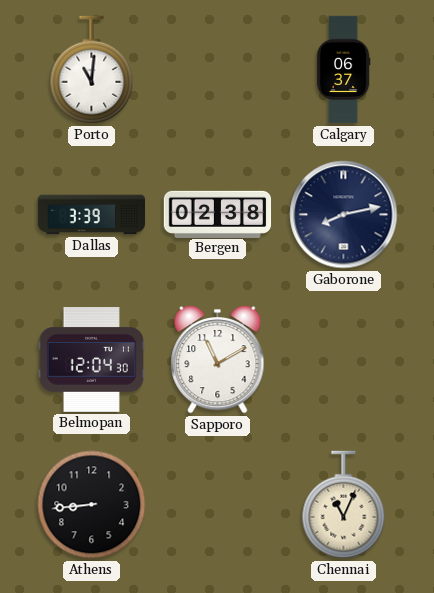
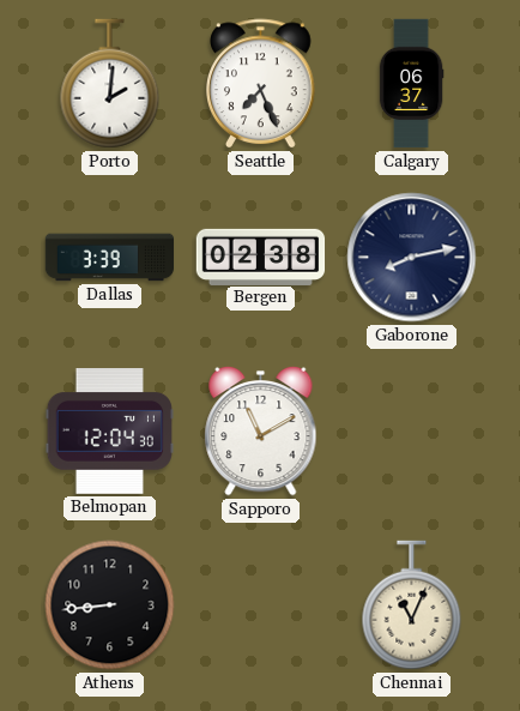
Porto: 11:01 -> 2:01 (110, 84)
Seattle: none -> 7:26 (261, 84)
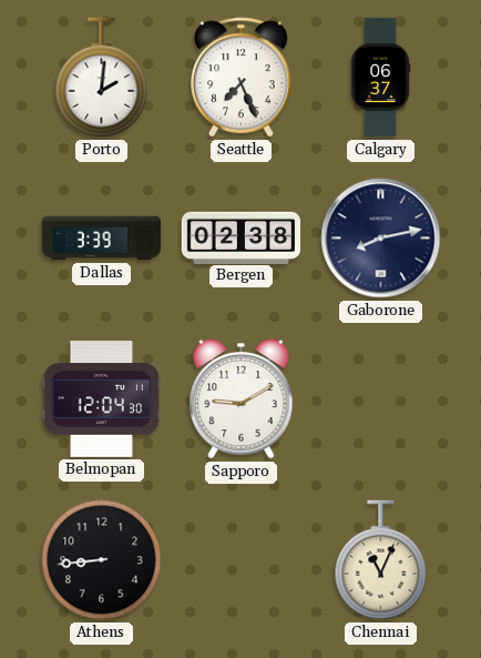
Sapporo: 11:10 -> 9:10 (242, 398)
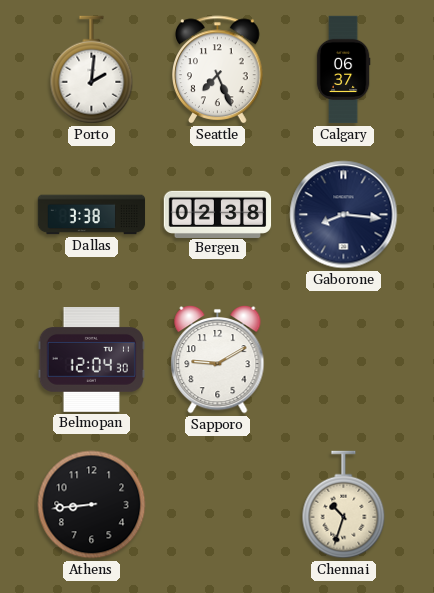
Dallas: 3:39 -> 3:38 (92, 215)
Gaborone: 8:13 -> 8:16 (344, 215)
Chennai: 11:04 -> 10:33 (344, 505)
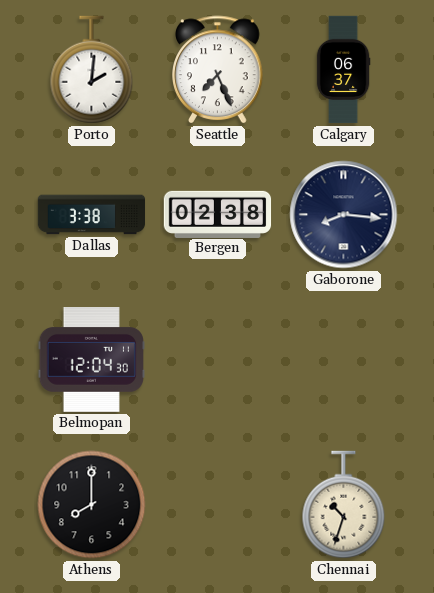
Sapporo: 9:10 -> none (218, 359)
Athens: 8:44 -> 8:00 (92, 505)
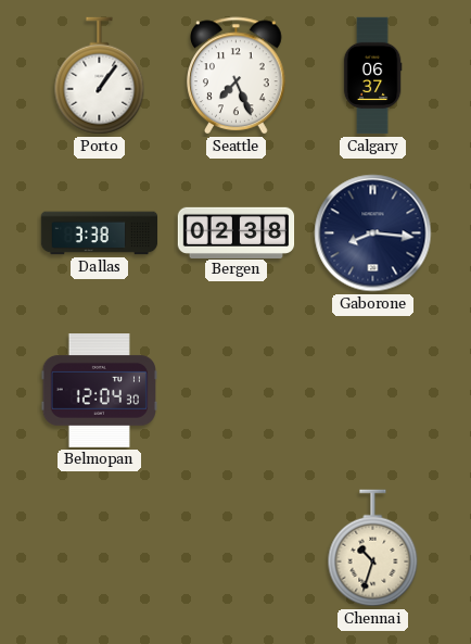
Porto: 2:01 -> 1:06 (100, 76)
Athens: 8:00 -> none (92, 505)
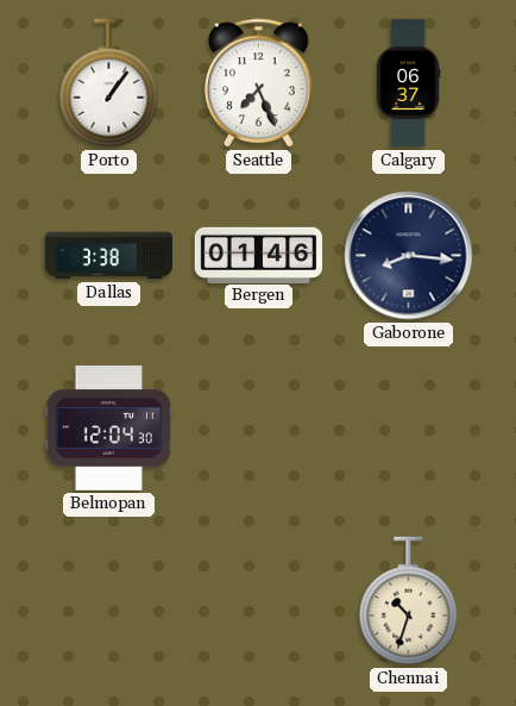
Bergen: 02:38 -> 01:46 (259, 255)
